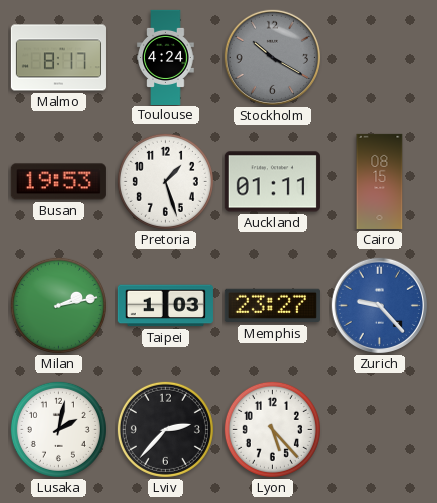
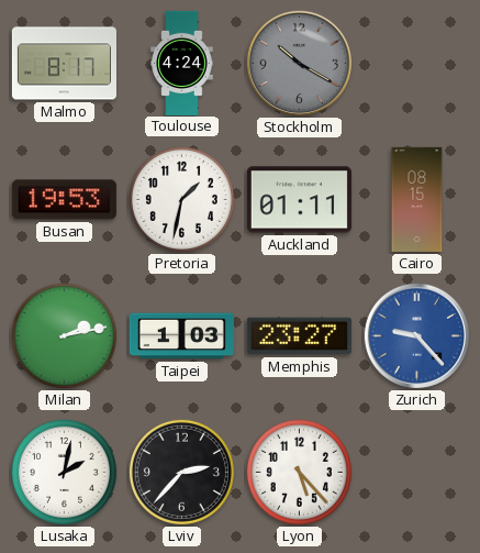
Pretoria: 1:27 -> 1:32 (181, 199)
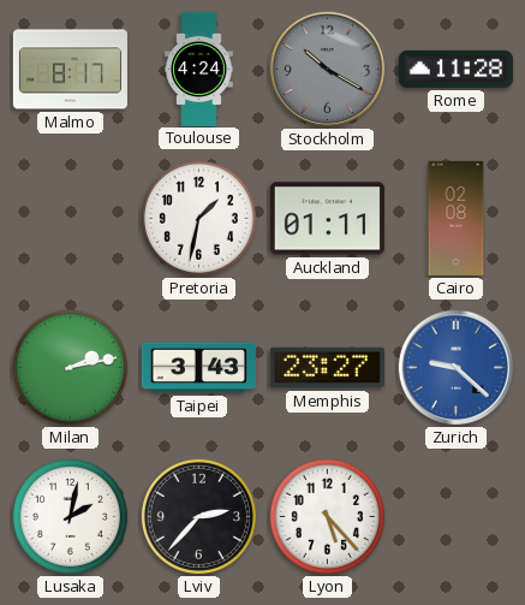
Rome: none -> 11:28 (455, 69)
Busan: 19:53 -> none (64, 200)
Cairo: 08:15 -> 02:08 (457, 218)
Taipei: 1:03 -> 3:43 (198, 368)
Zurich: 9:23 -> 9:22 (455, 367)
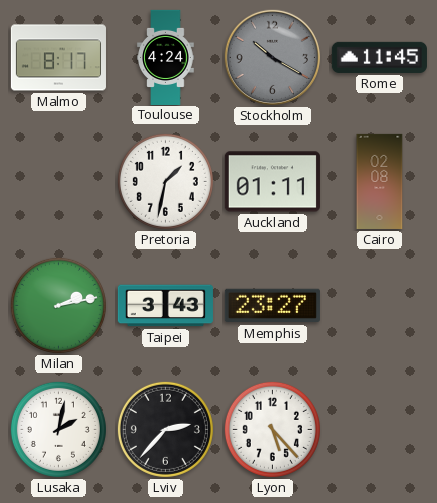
Rome: 11:28 -> 11:45 (379, 57)
Zurich: 9:22 -> none (455, 367)
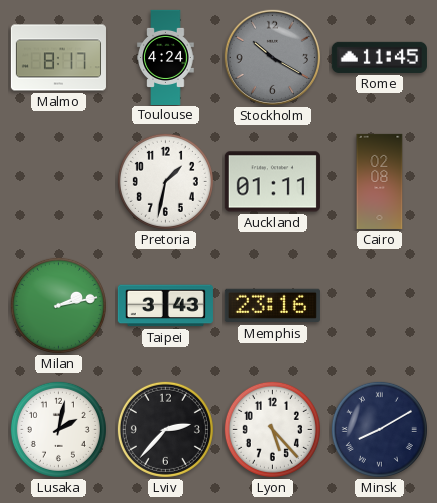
Memphis: 23:27 -> 23:16 (272, 306)
Minsk: none -> 8:10 (379, 429)
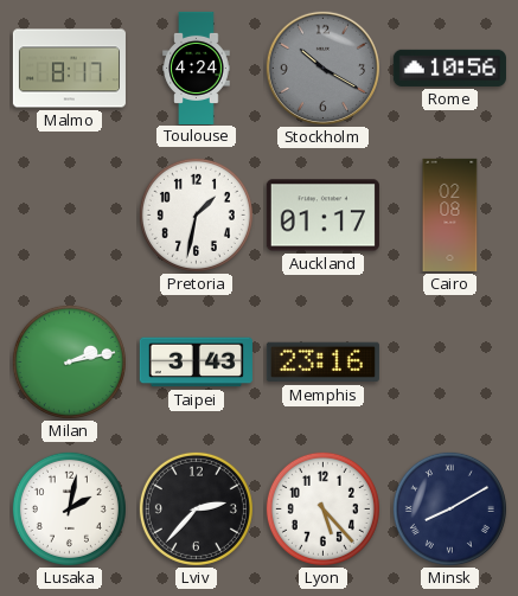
Rome: 11:45 -> 10:56 (449, 68)
Auckland: 01:11 -> 01:17 (322, 216)
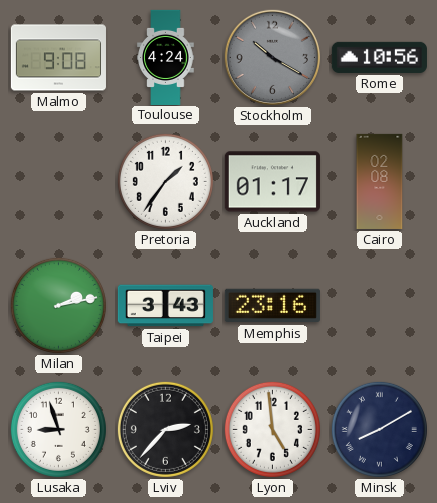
Malmo: 8:17 -> 9:08 (58, 58)
Pretoria: 1:32 -> 1:36 (165, 181)
Lusaka: 2:02 -> 8:57 (58, 429)
Lyon: 5:23 -> 4:59 (272, 429)
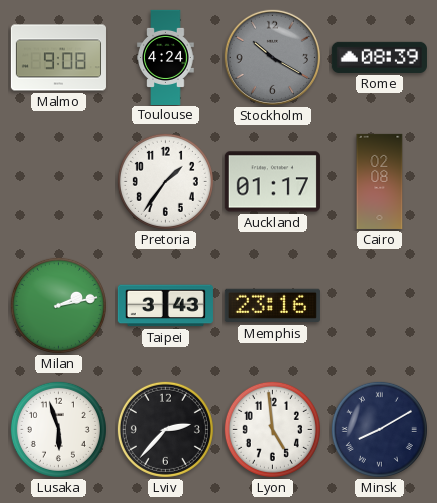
Rome: 10:56 -> 08:39 (379, 57)
Lusaka: 8:57 -> 5:57 (58, 429)
